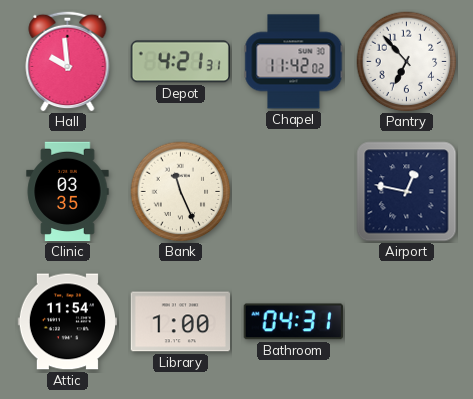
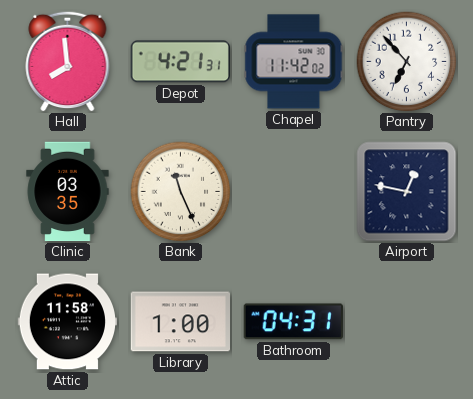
Hall: 9:59 -> 7:59 (68, 61)
Attic: 11:54 -> 11:58 (67, 322)
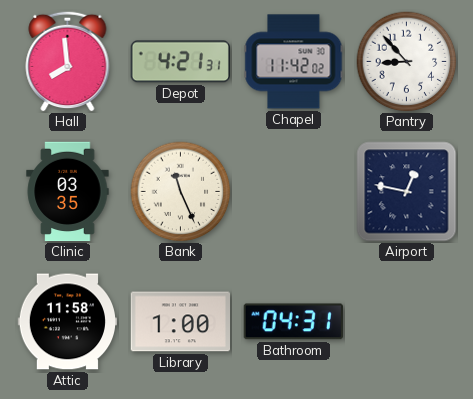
Pantry: 6:53 -> 8:53 (407, 62)
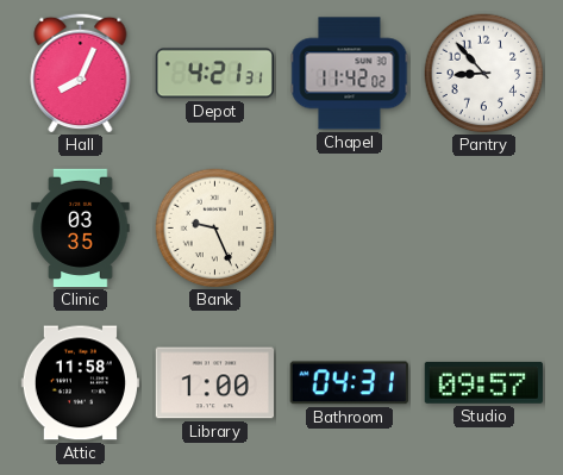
Hall: 7:59 -> 8:04 (81, 73)
Bank: 11:26 -> 9:26 (215, 229)
Airport: 12:47 -> none (407, 192)
Studio: none -> 09:57 (483, 382)
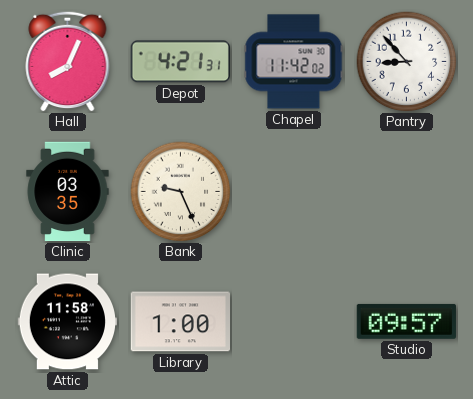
Bathroom: 04:31 -> none (349, 383)
